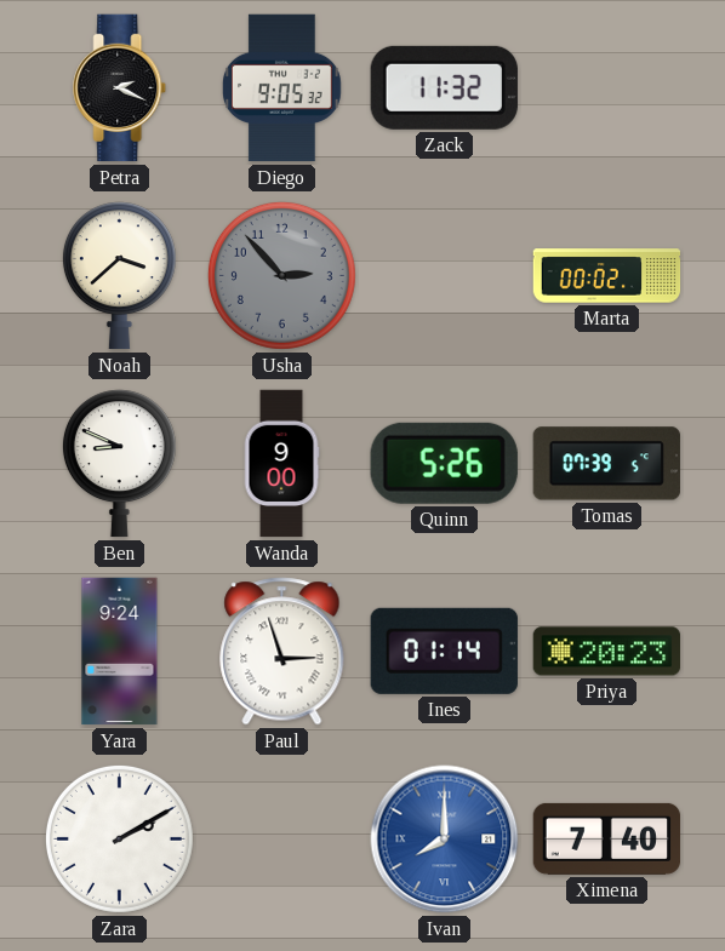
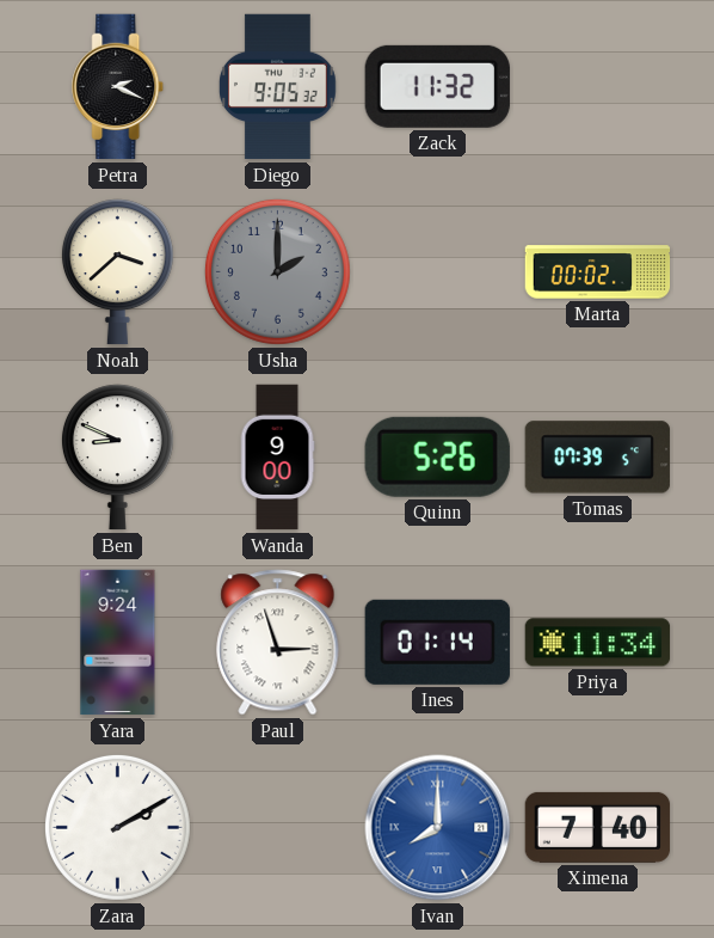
Usha: 2:53 -> 2:00 (277, 271)
Priya: 20:23 -> 11:34 (598, 643)
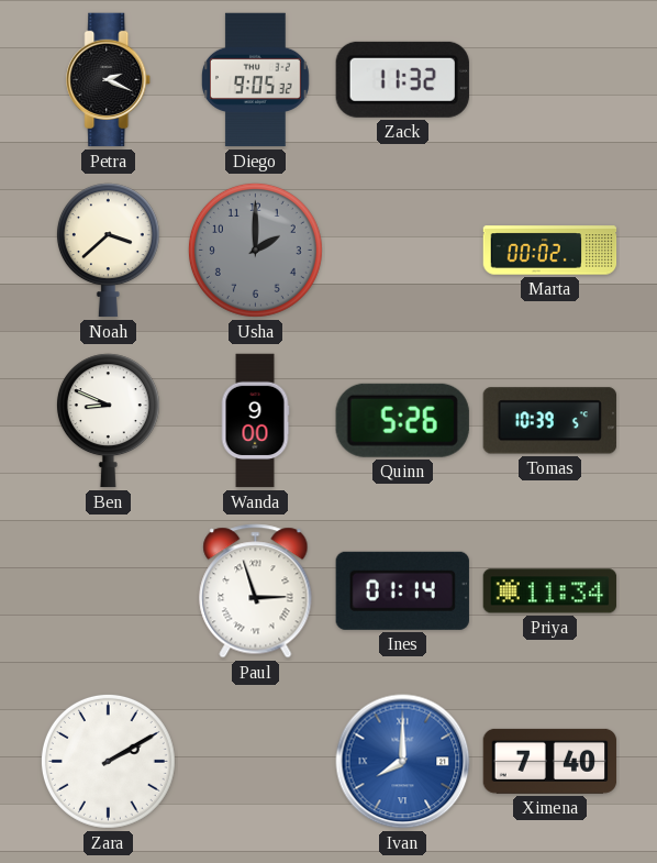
Tomas: 07:39 -> 10:39 (549, 421)
Yara: 9:24 -> none (118, 643)
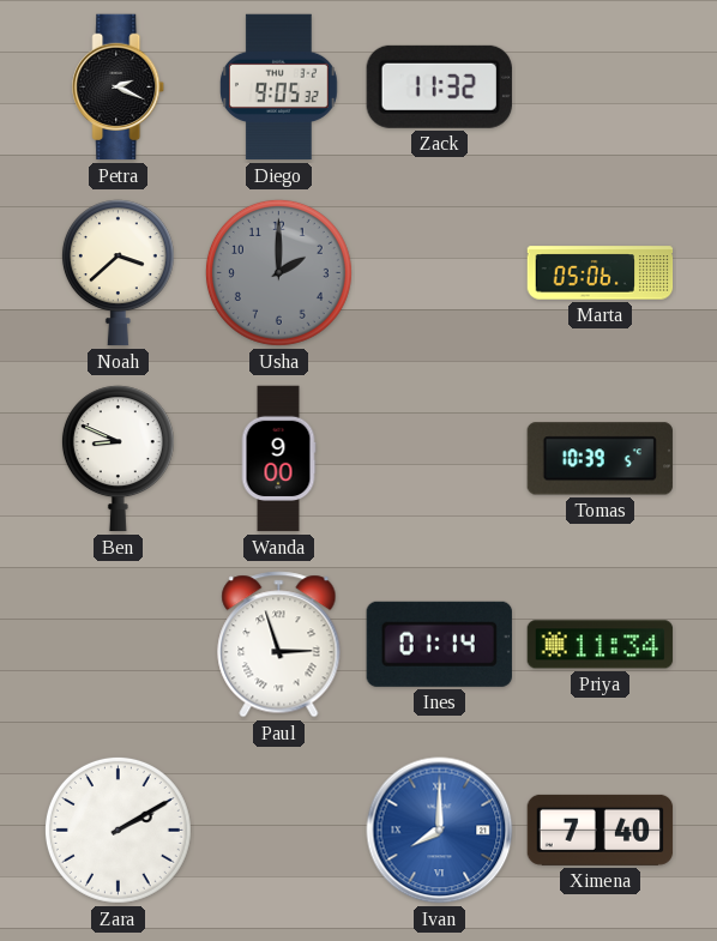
Marta: 00:02 -> 05:06 (601, 273)
Quinn: 5:26 -> none (402, 420)
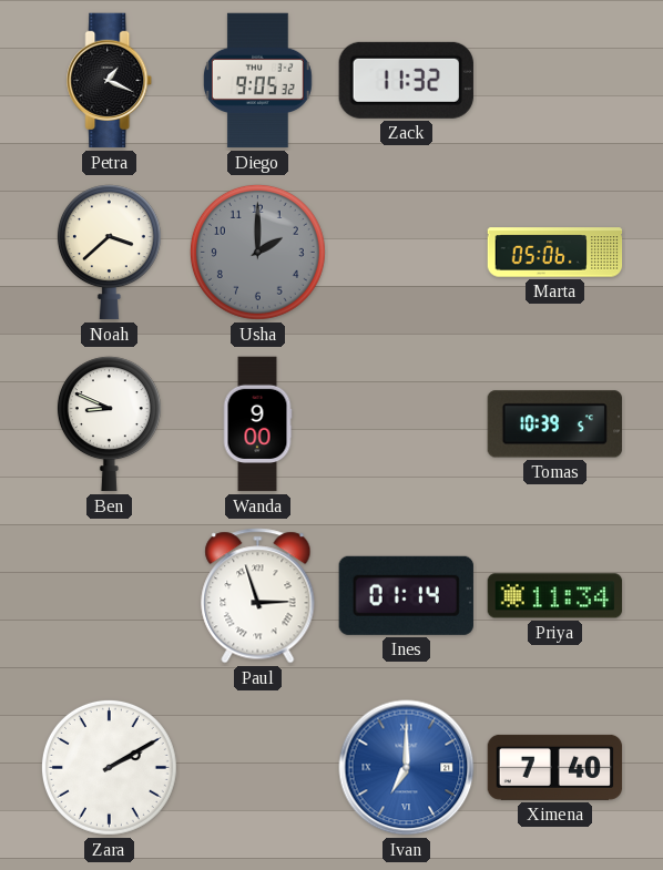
Petra: 2:19 -> 1:19 (110, 81)
Ivan: 8:00 -> 7:00 (407, 768)
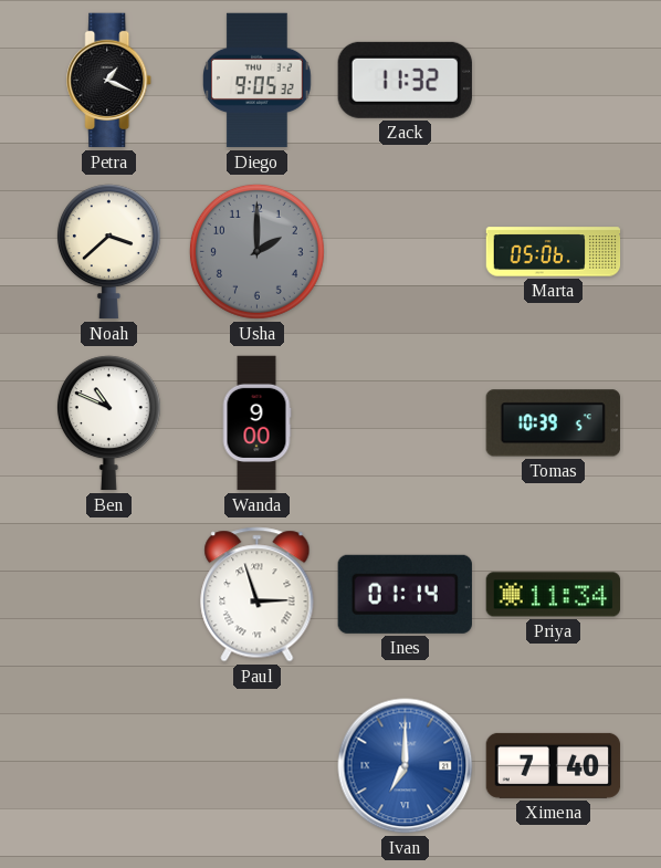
Ben: 8:49 -> 10:49 (108, 423)
Zara: 2:10 -> none (109, 767)
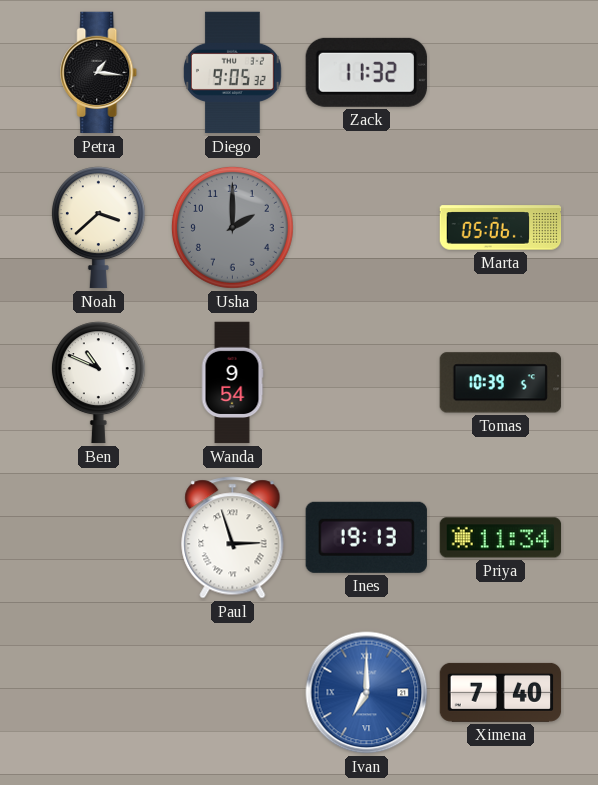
Petra: 1:19 -> 1:16 (99, 73)
Wanda: 9:00 -> 9:54 (232, 383)
Ines: 01:14 -> 19:13 (366, 537)
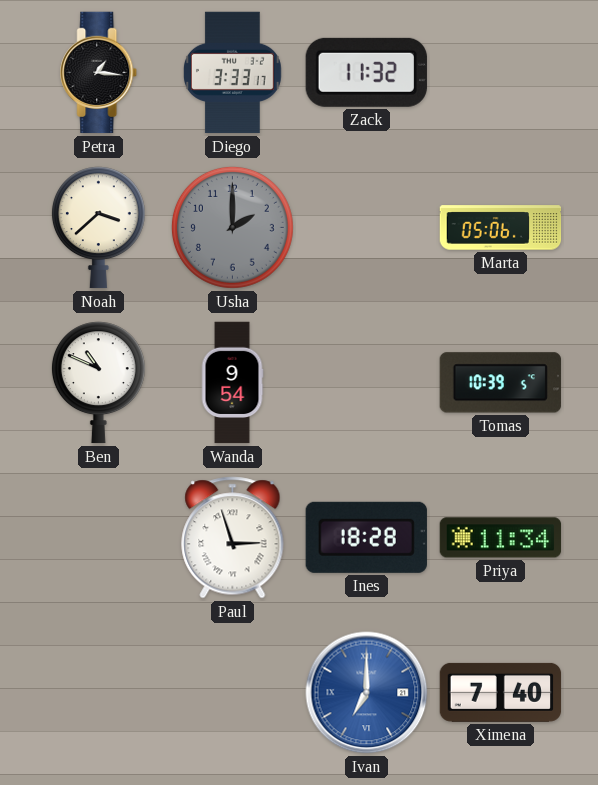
Diego: 9:05 -> 3:33 (232, 73)
Ines: 19:13 -> 18:28 (366, 537)
